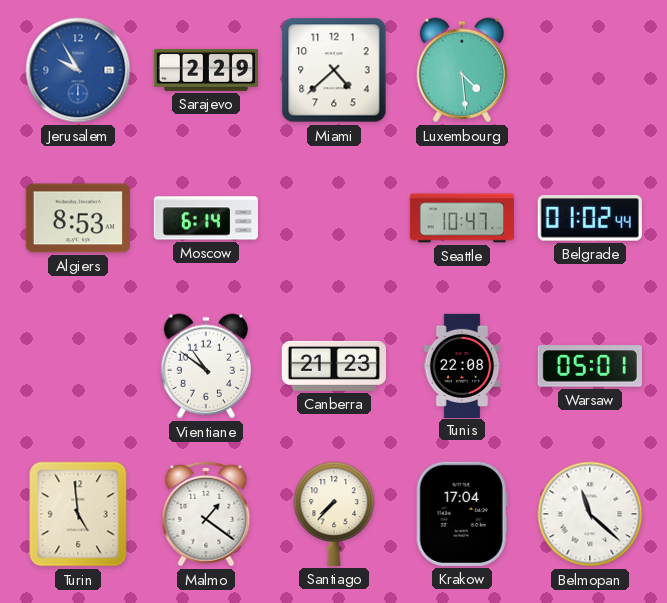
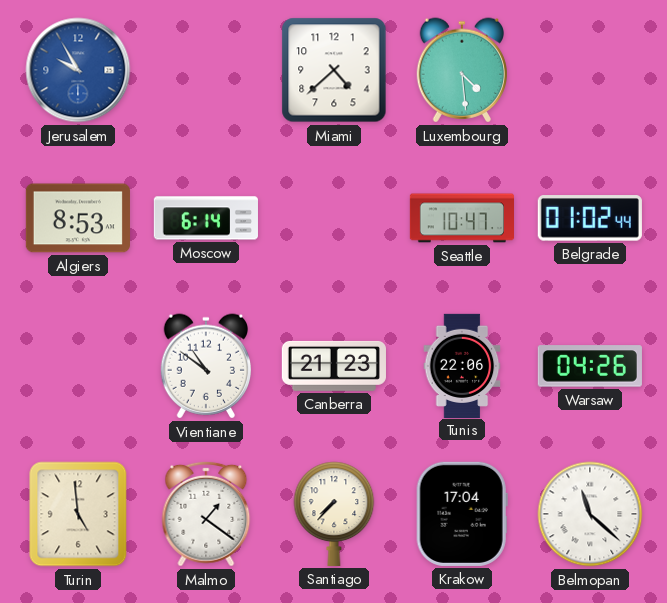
Sarajevo: 2:29 -> none (205, 70)
Tunis: 22:08 -> 22:06 (462, 365)
Warsaw: 05:01 -> 04:26 (590, 366)
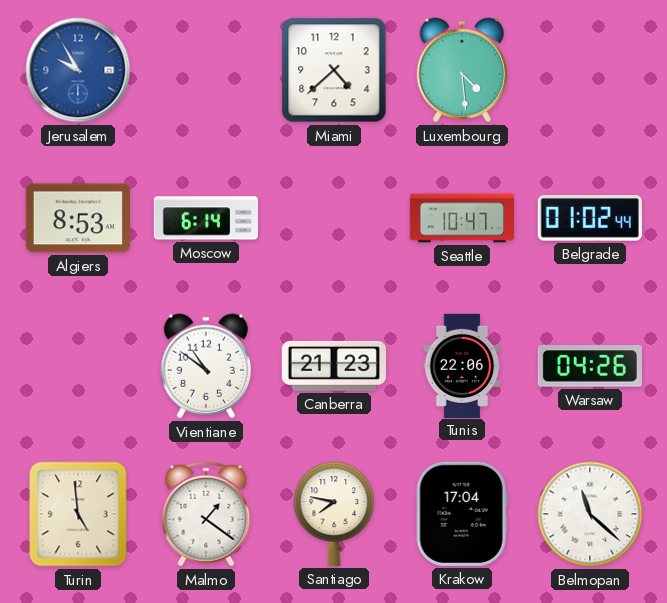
Santiago: 7:37 -> 7:47 (334, 514)
